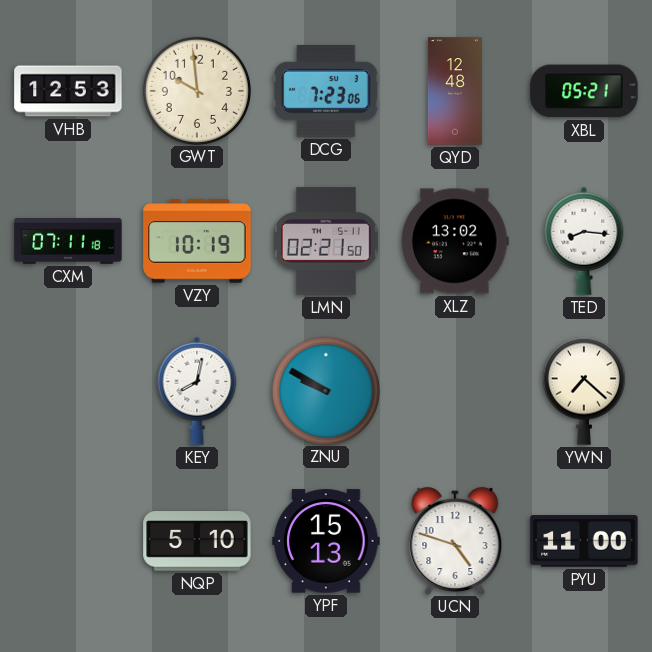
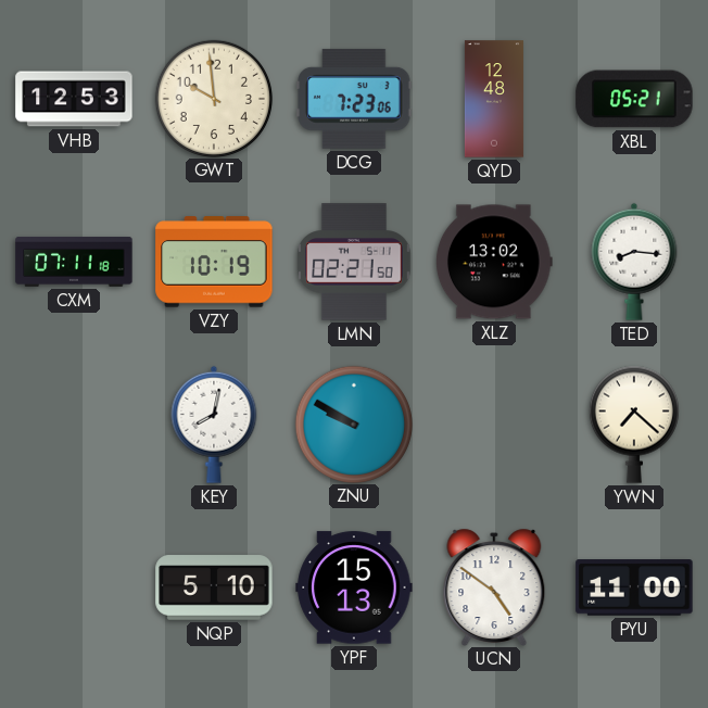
UCN: 4:48 -> 4:51 (494, 586)
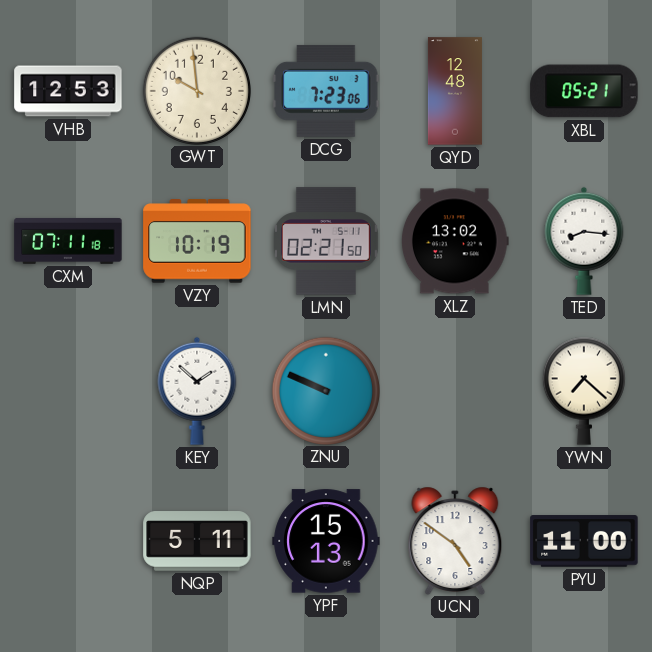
KEY: 8:02 -> 1:52 (197, 391)
ZNU: 9:50 -> 9:49 (325, 390)
NQP: 5:10 -> 5:11 (197, 541)
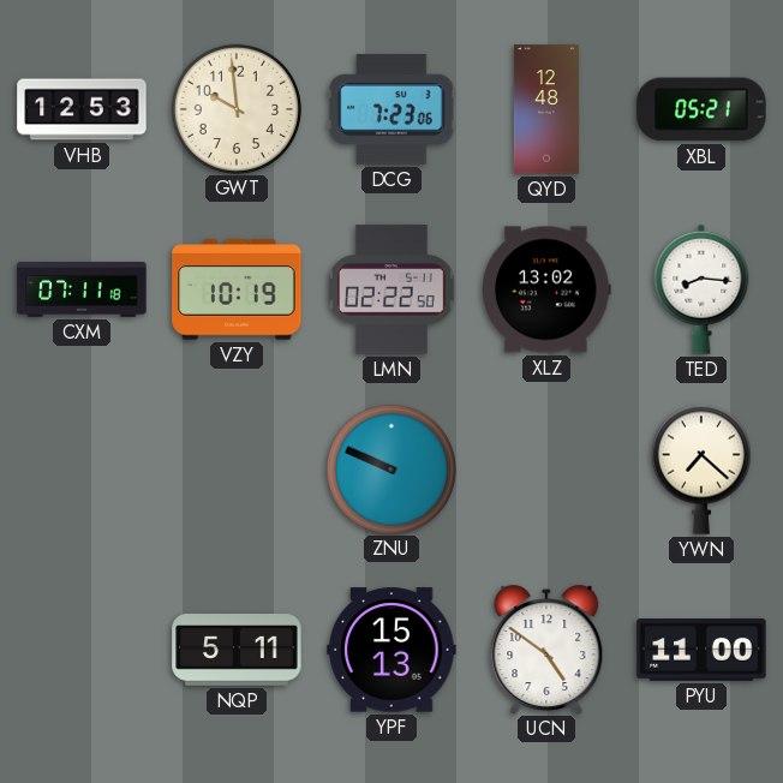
LMN: 02:21 -> 02:22 (393, 289)
KEY: 1:52 -> none (197, 391)
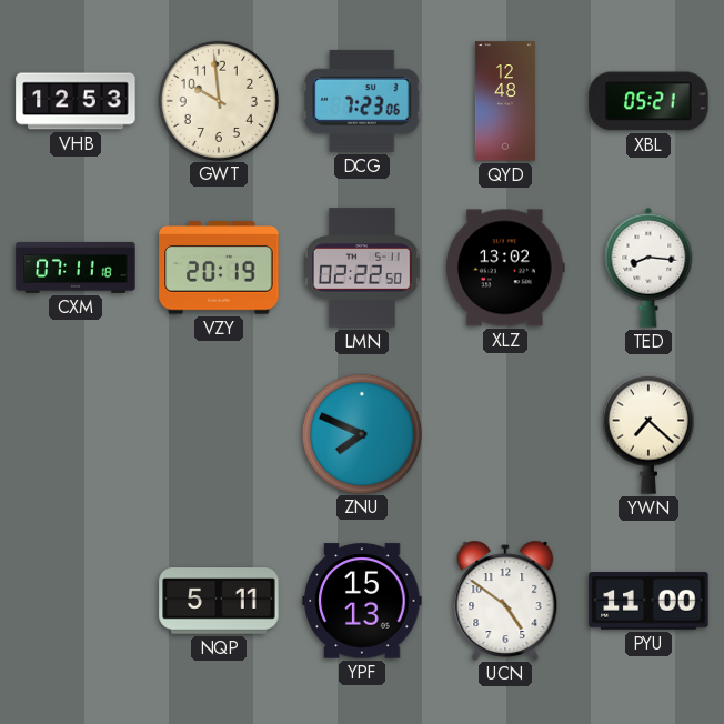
VZY: 10:19 -> 20:19 (219, 268)
ZNU: 9:49 -> 7:49 (361, 433)
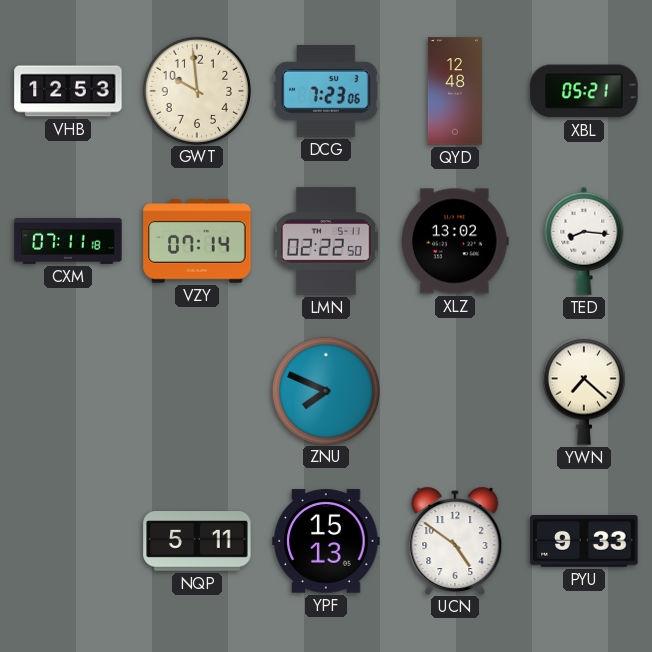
VZY: 20:19 -> 07:14 (197, 241)
PYU: 11:00 -> 9:33 (584, 541)
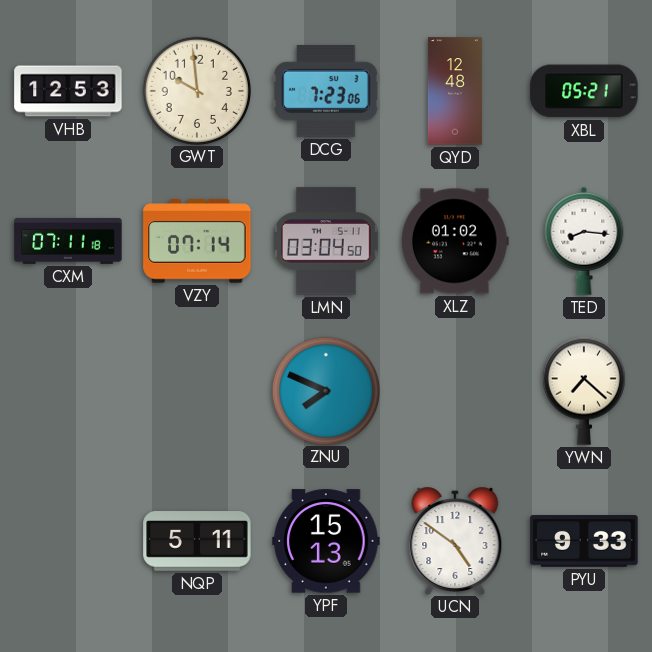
LMN: 02:22 -> 03:04 (327, 241)
XLZ: 13:02 -> 01:02 (455, 241)
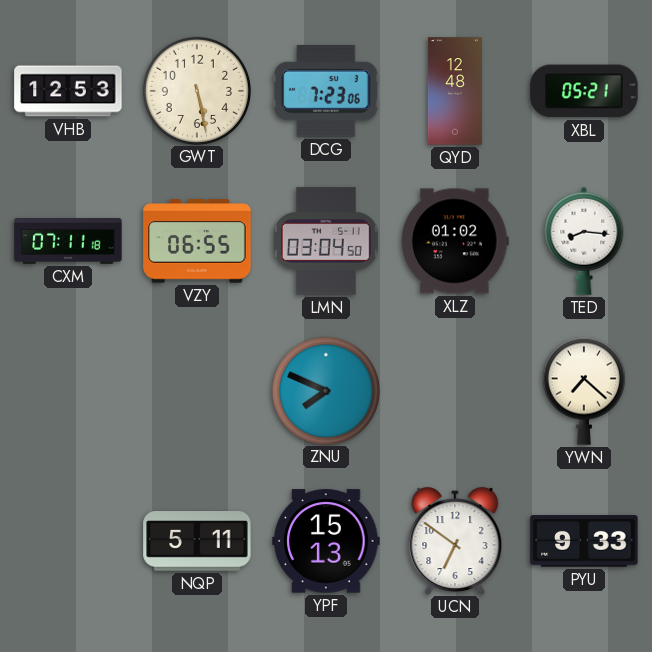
GWT: 9:59 -> 5:28 (196, 90)
VZY: 07:14 -> 06:55 (197, 241)
UCN: 4:51 -> 6:51 (455, 540)
